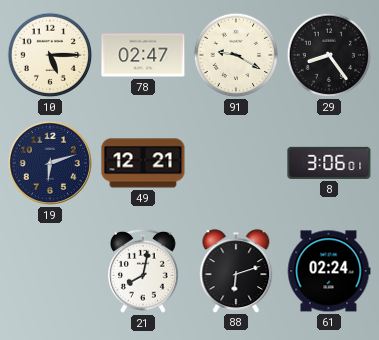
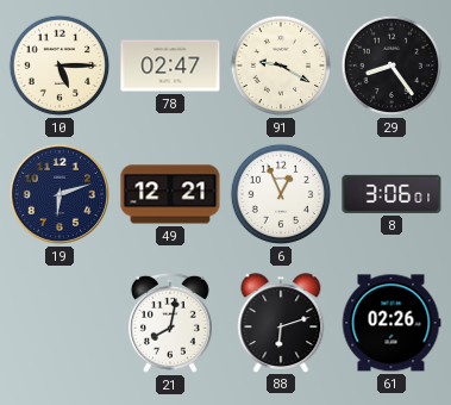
6: none -> 12:56 (281, 194)
61: 02:24 -> 02:26 (392, 323)
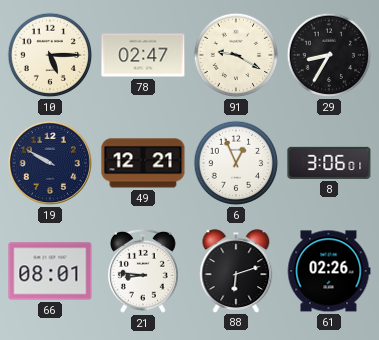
29: 8:24 -> 8:35 (329, 55)
19: 6:12 -> 9:50 (50, 163)
66: none -> 08:01 (50, 271)
21: 8:02 -> 8:46 (143, 271)
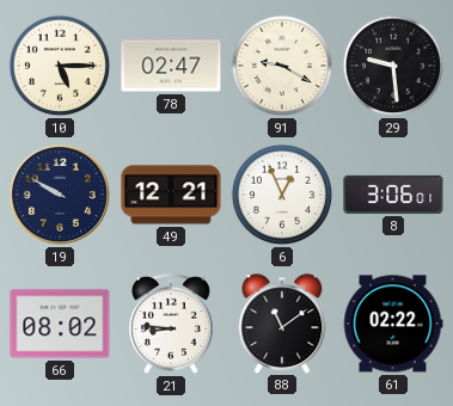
29: 8:35 -> 9:29 (393, 66)
66: 08:01 -> 08:02 (60, 324)
88: 6:12 -> 11:09 (282, 324)
61: 02:26 -> 02:22 (393, 324)
